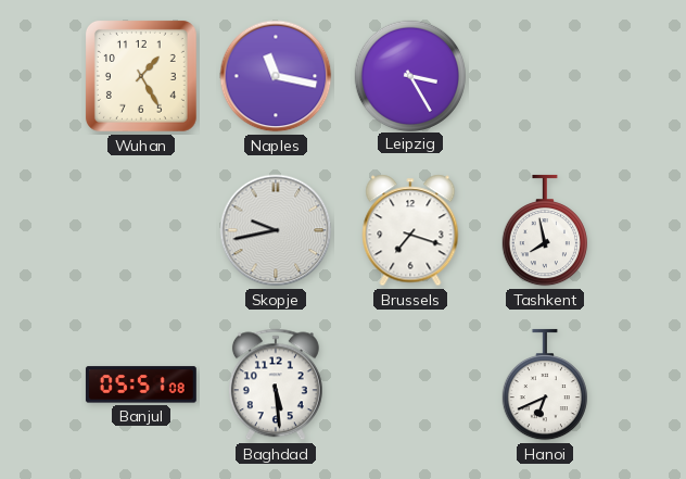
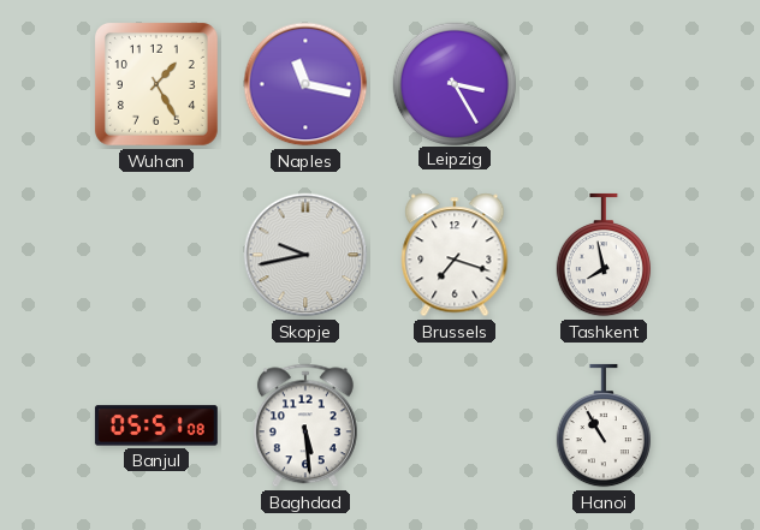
Hanoi: 6:41 -> 10:55 (604, 425)
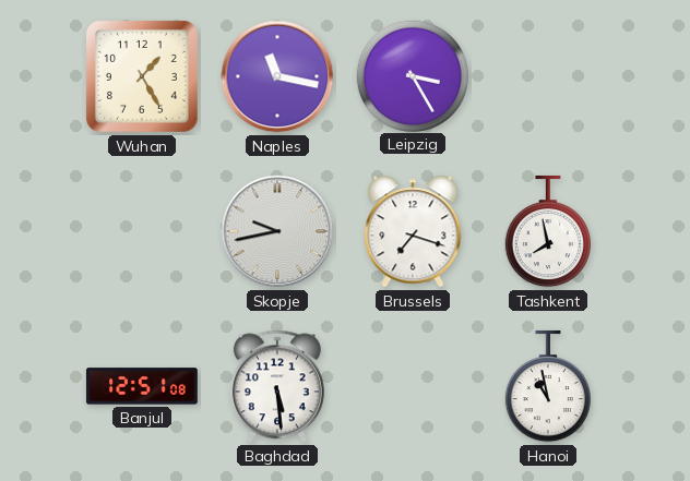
Banjul: 05:51 -> 12:51 (142, 386)
Hanoi: 10:55 -> 10:58 (548, 386)
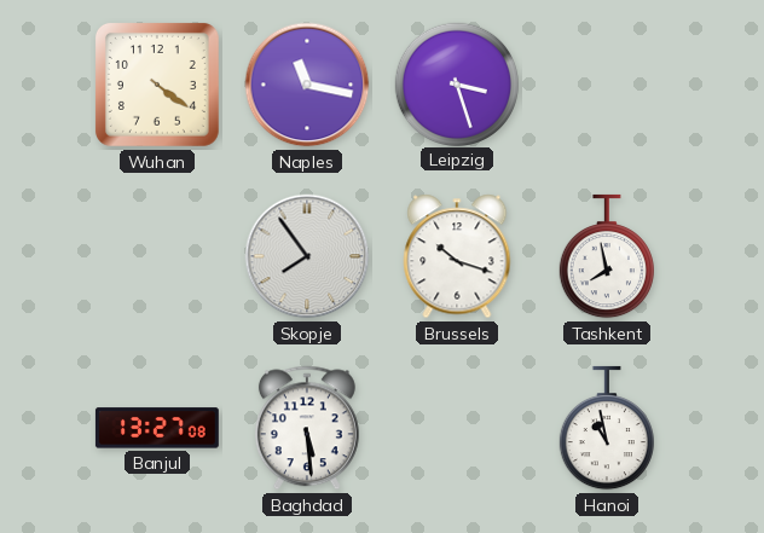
Wuhan: 1:25 -> 4:21 (157, 85)
Leipzig: 3:25 -> 3:27 (456, 83)
Skopje: 9:43 -> 7:54 (307, 256)
Brussels: 7:18 -> 10:18 (457, 256)
Banjul: 12:51 -> 13:27 (157, 428)
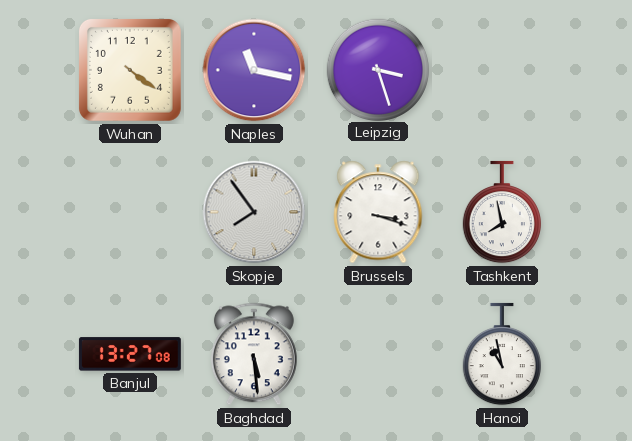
Brussels: 10:18 -> 3:18 (378, 212)
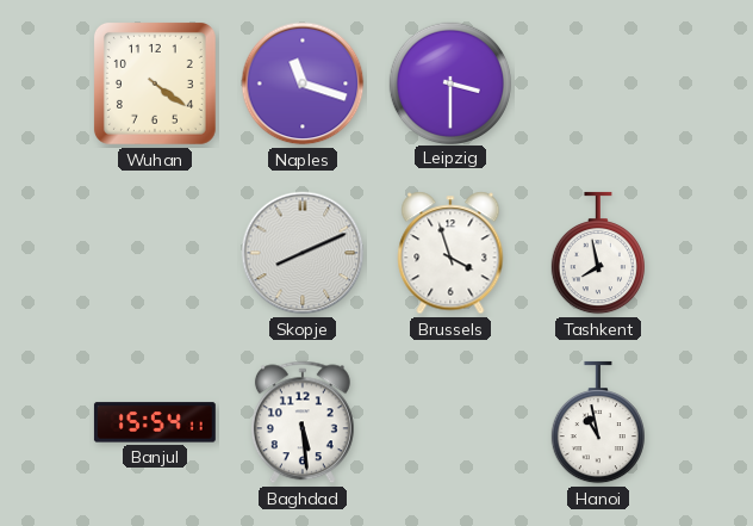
Naples: 11:17 -> 11:18 (303, 83)
Leipzig: 3:27 -> 3:30 (449, 82)
Skopje: 7:54 -> 8:11 (303, 253)
Brussels: 3:18 -> 3:57 (450, 253)
Banjul: 13:27 -> 15:54 (155, 422)
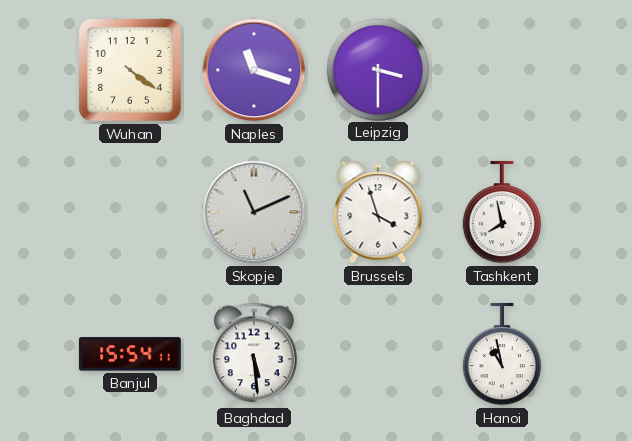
Skopje: 8:11 -> 11:11 (254, 212)
